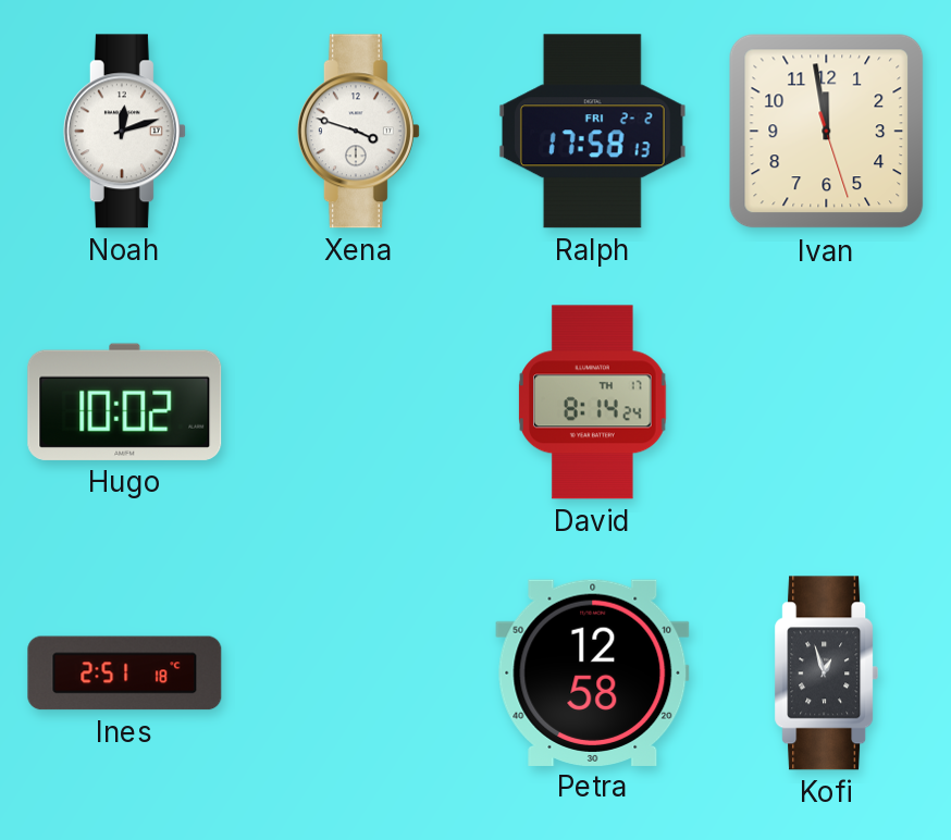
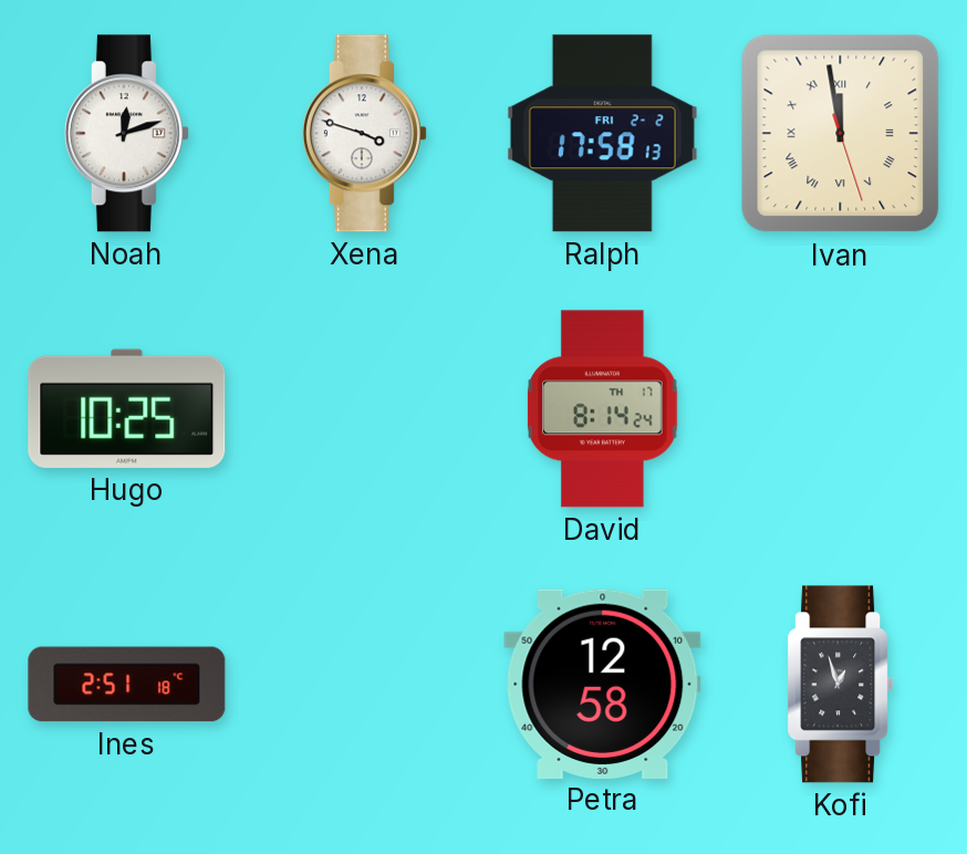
Ivan numerals: Arabic -> Roman (841, 134)
Hugo: 10:02 -> 10:25 (127, 408)
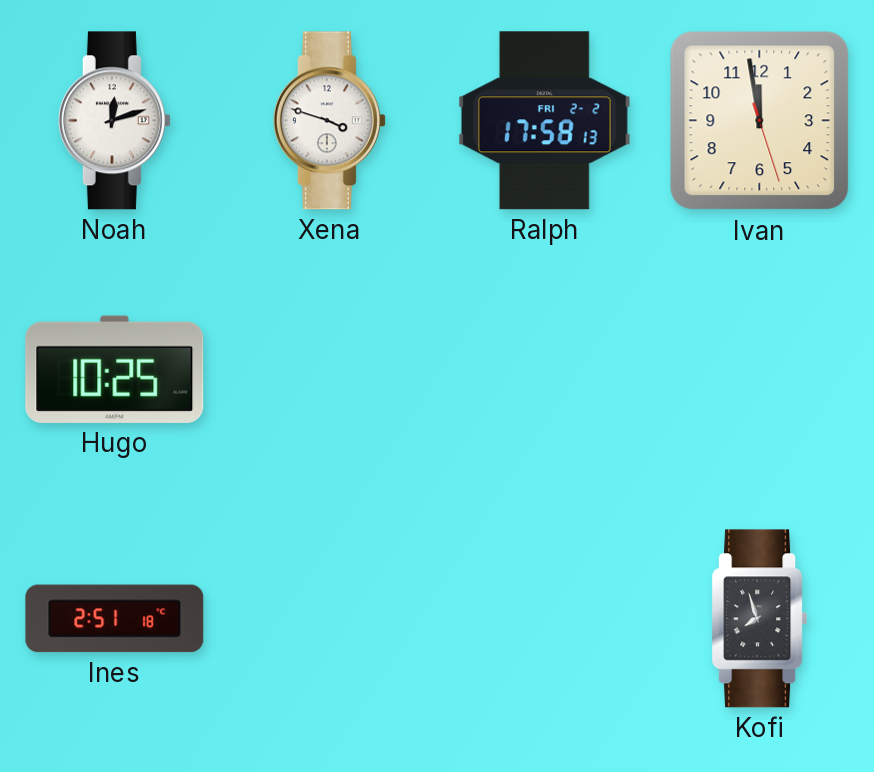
Ivan numerals: Roman -> Arabic (760, 121)
David: 8:14 -> none (603, 409)
Petra: 12:58 -> none (603, 684)
Kofi: 12:57 -> 7:57 (760, 619)
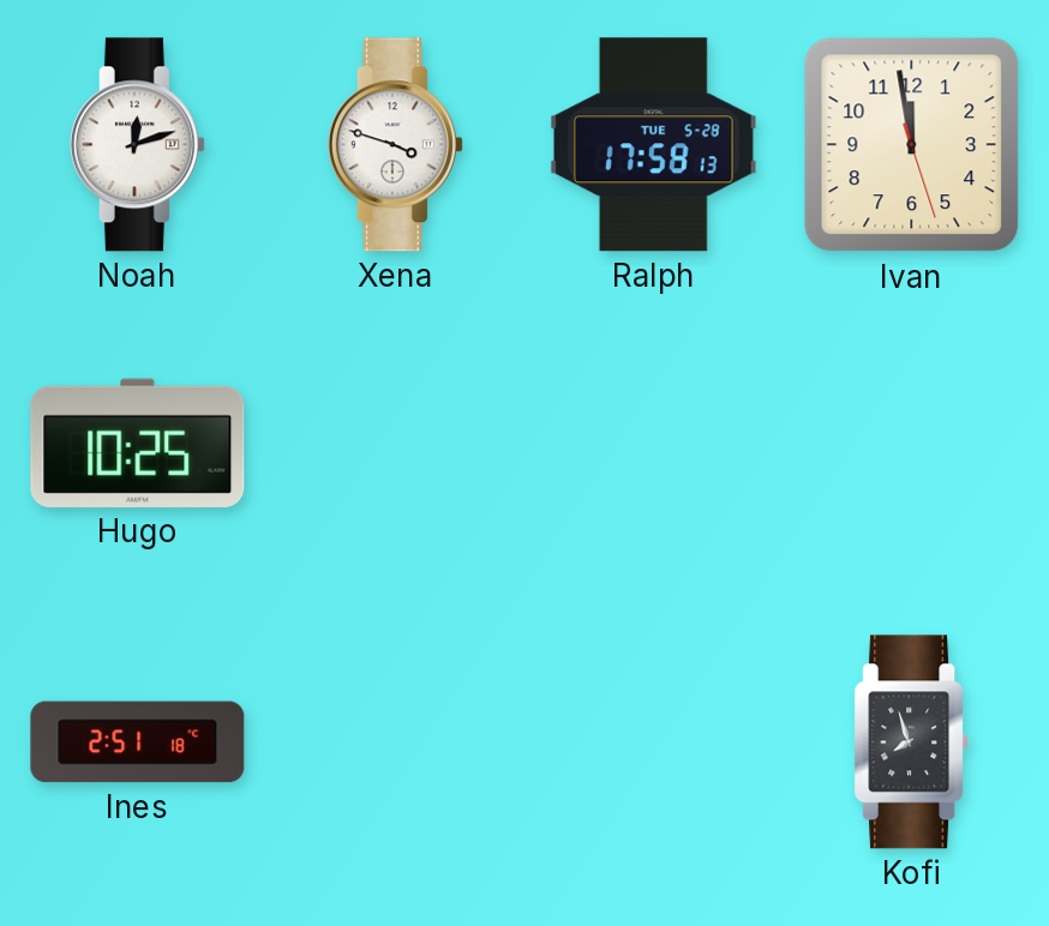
Ralph date: FRI 2-2 -> TUE 5-28 (653, 145)
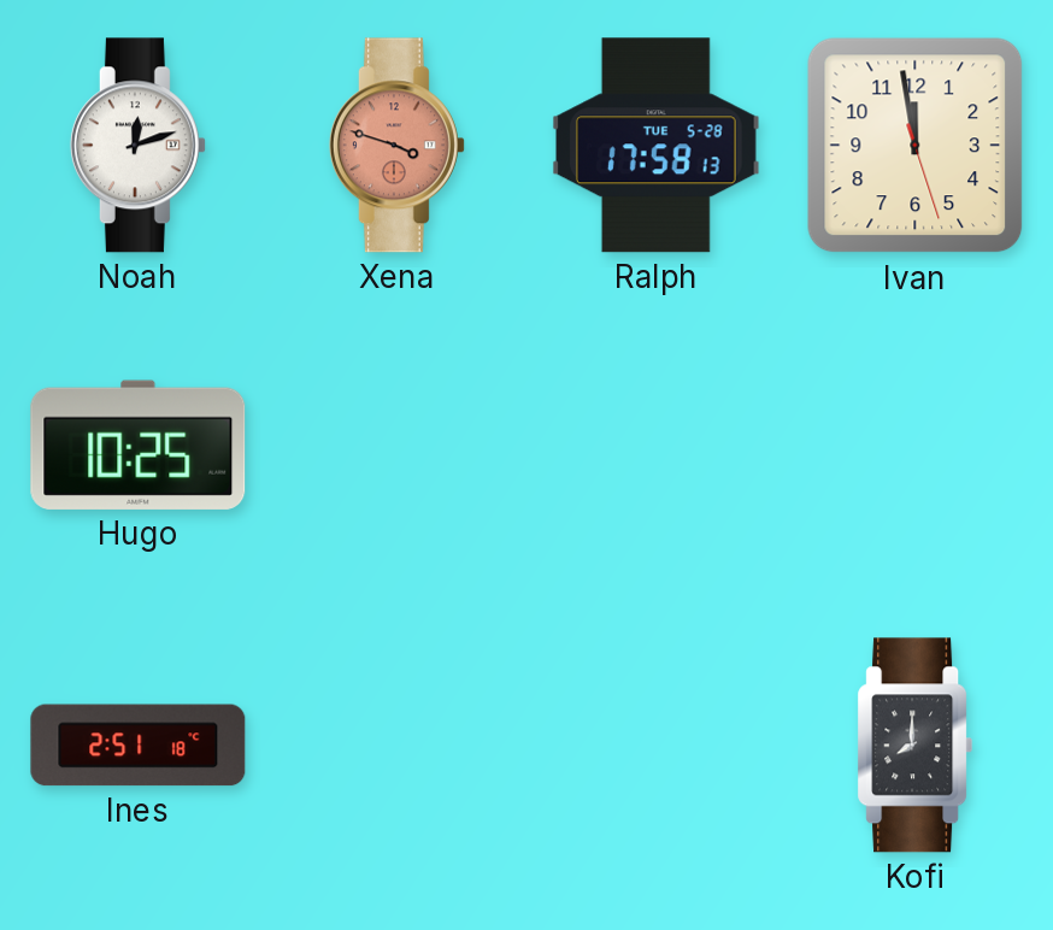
Xena dial: white -> salmon (396, 146)
Kofi: 7:57 -> 8:00 (916, 746)
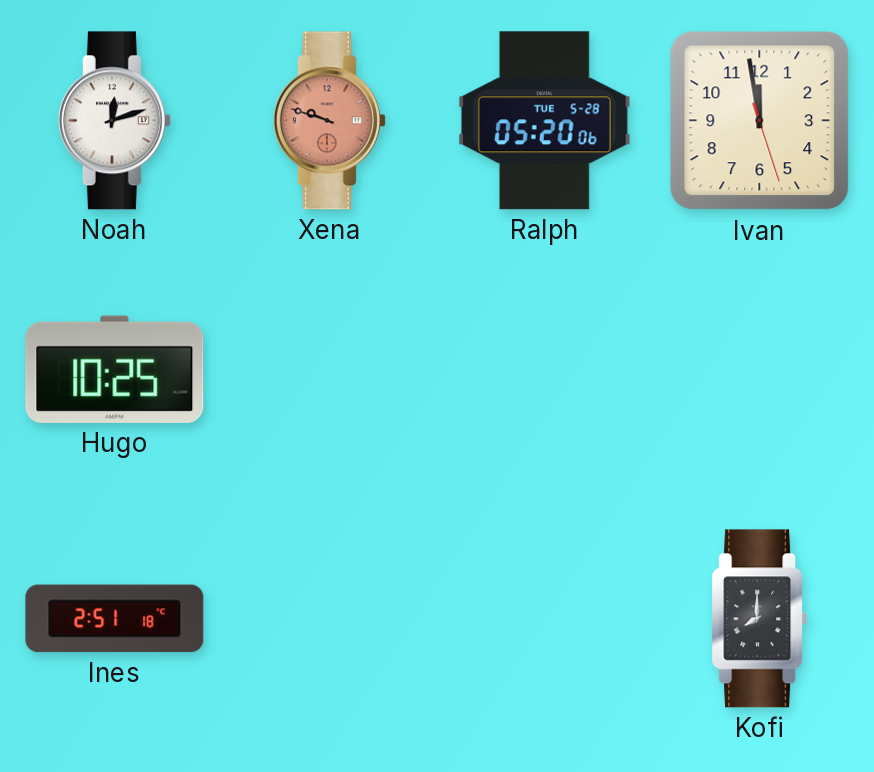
Xena: 3:48 -> 9:48 (329, 121)
Ralph: 17:58 -> 05:20 (544, 121)
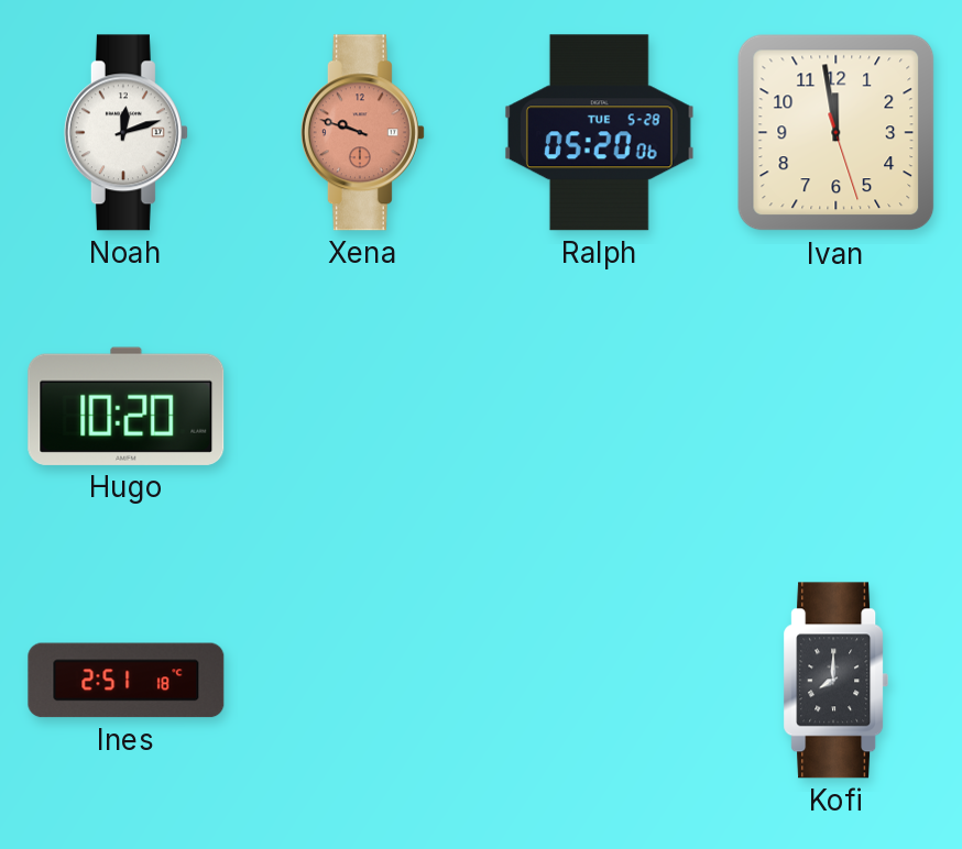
Hugo: 10:25 -> 10:20 (127, 406)
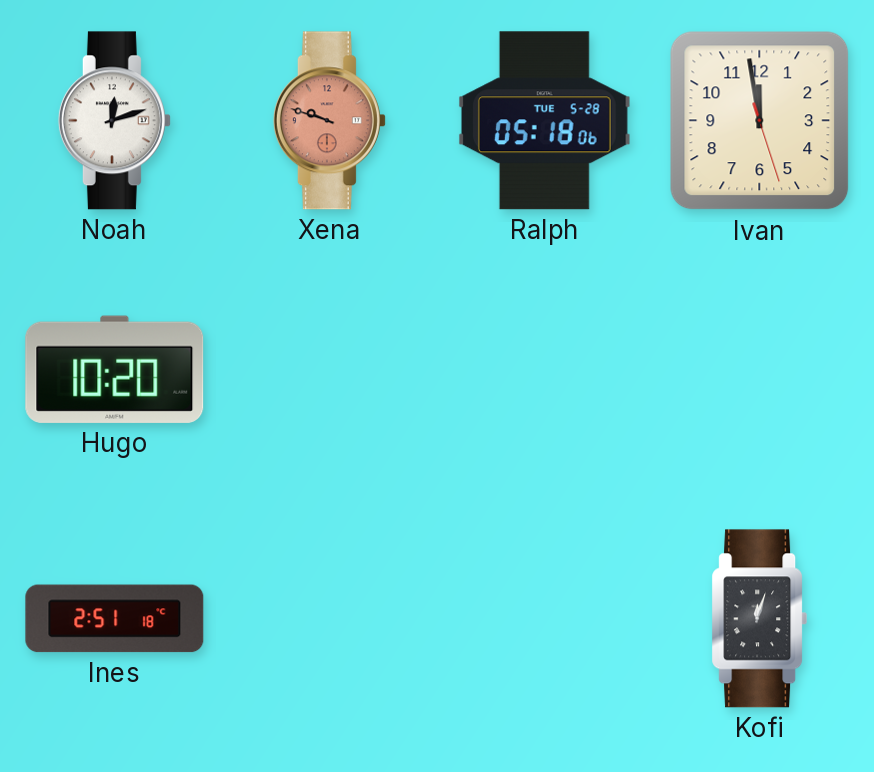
Ralph: 05:20 -> 05:18 (544, 121)
Kofi: 8:00 -> 12:03 (760, 619)
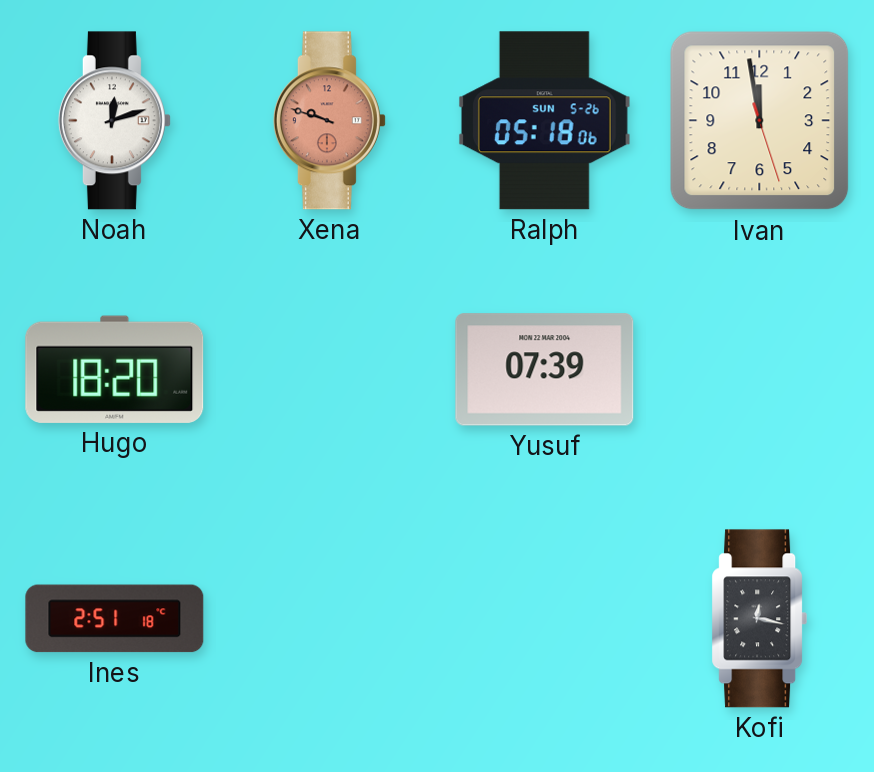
Ralph date: TUE 5-28 -> SUN 5-26 (544, 121)
Hugo: 10:20 -> 18:20 (115, 369)
Yusuf: none -> 07:39 (545, 370)
Kofi: 12:03 -> 12:17 (760, 619)
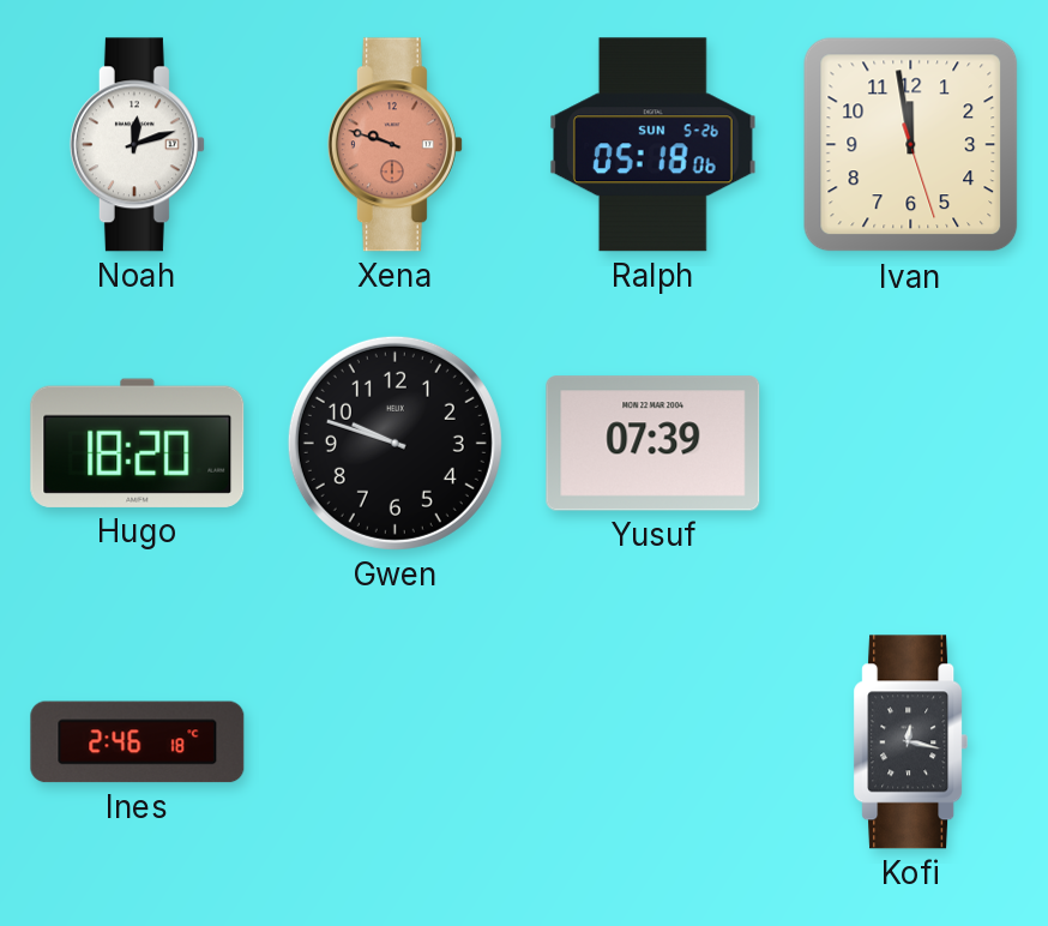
Gwen: none -> 9:48 (394, 443)
Ines: 2:51 -> 2:46 (138, 742)
